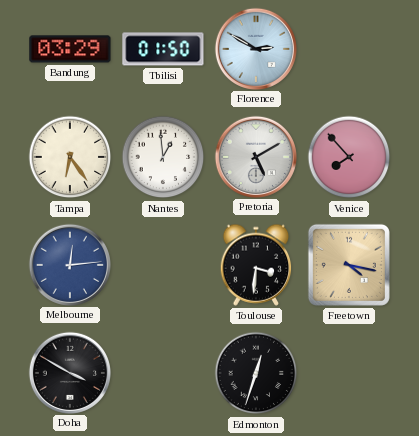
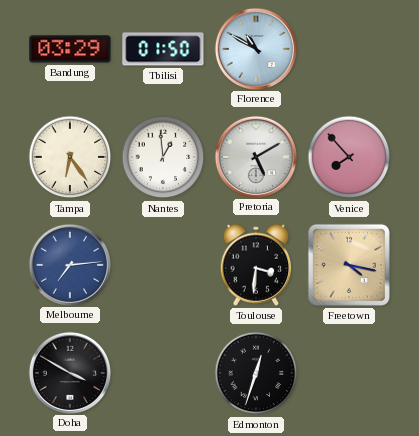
Florence: 2:50 -> 10:50 (255, 48)
Melbourne: 12:14 -> 7:14 (69, 264)
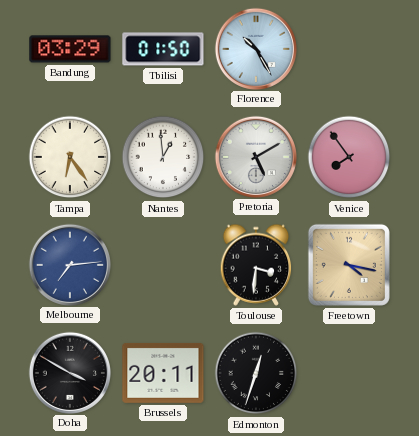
Florence: 10:50 -> 10:25 (255, 48)
Venice: 7:53 -> 7:54 (349, 157)
Brussels: none -> 20:11 (163, 373)
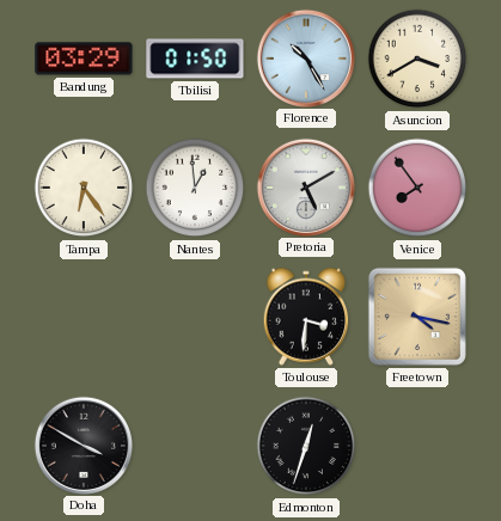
Asuncion: none -> 3:40 (417, 59)
Melbourne: 7:14 -> none (69, 264)
Brussels: 20:11 -> none (163, 373)
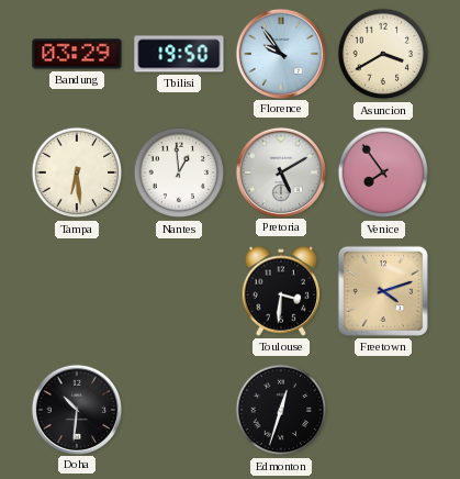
Tbilisi: 01:50 -> 19:50 (179, 54)
Florence: 10:25 -> 9:54 (280, 53)
Tampa: 6:24 -> 6:29 (77, 172)
Freetown: 4:17 -> 4:12 (383, 291)
Doha: 3:50 -> 10:31 (76, 409)
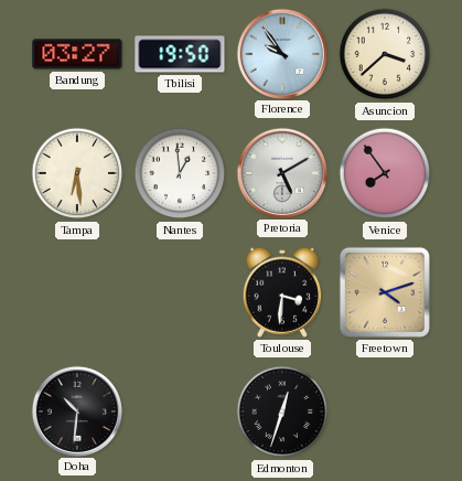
Bandung: 03:29 -> 03:27 (77, 54)
Asuncion: 3:40 -> 3:38 (385, 54)
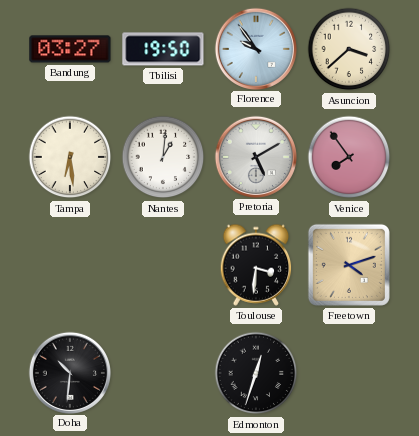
Nantes: 12:59 -> 1:01 (163, 157)
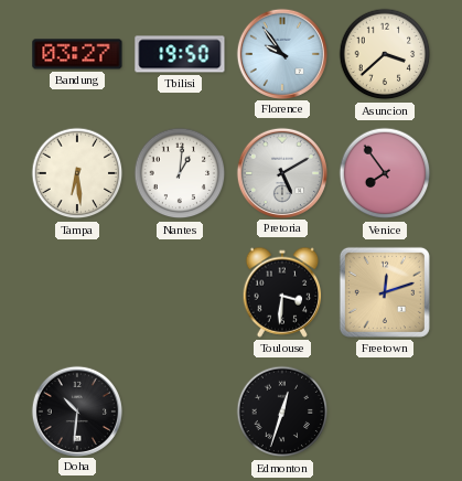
Freetown: 4:12 -> 12:12 (385, 292)
